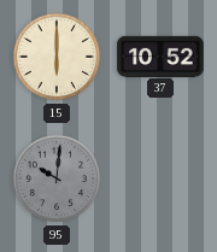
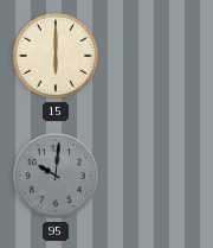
37: 10:52 -> none (160, 55)
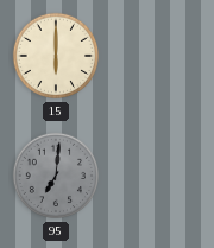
95: 10:01 -> 7:01 (56, 176)
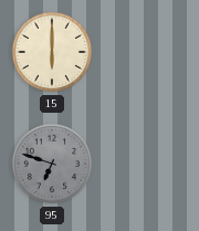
95: 7:01 -> 6:48 (52, 164)
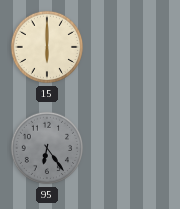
95: 6:48 -> 6:24 (47, 148)
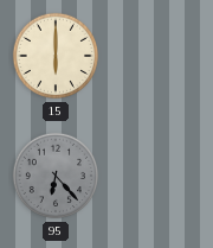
95: 6:24 -> 6:23 (56, 176)
